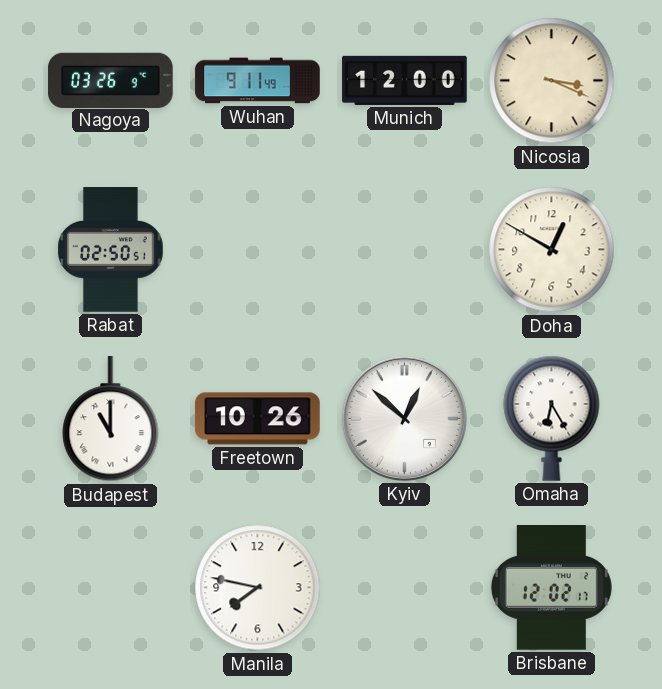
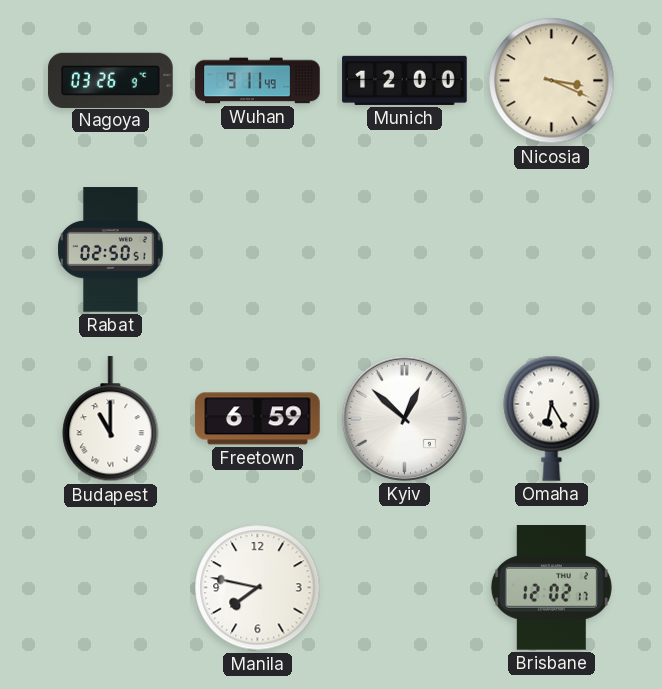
Doha: 12:50 -> none (552, 250)
Freetown: 10:26 -> 6:59 (258, 419)
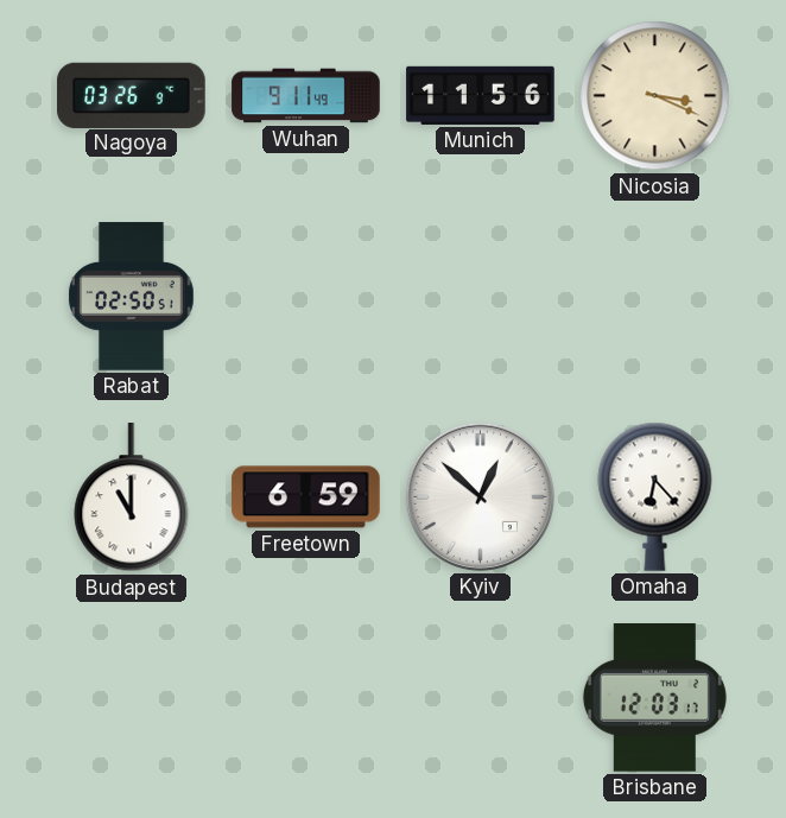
Munich: 12:00 -> 11:56 (481, 95)
Omaha: 6:25 -> 6:23 (655, 496)
Manila: 7:47 -> none (258, 588)
Brisbane: 12:02 -> 12:03 (654, 698)
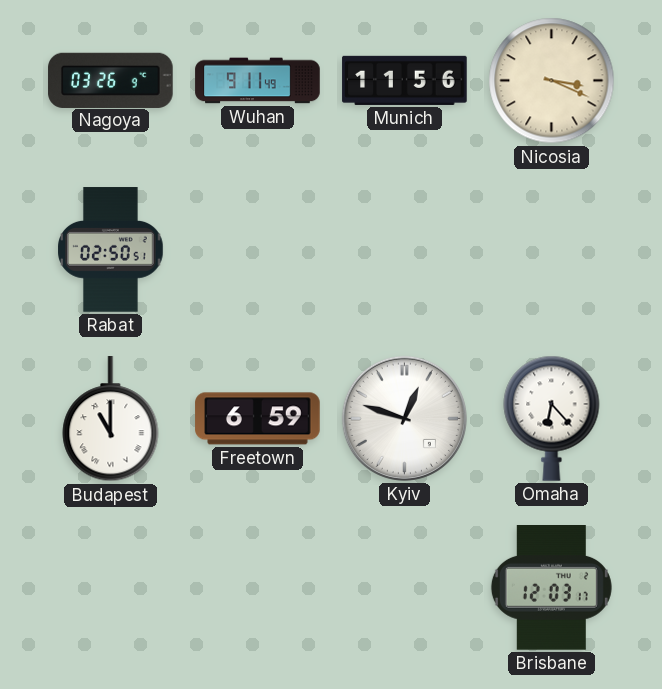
Kyiv: 12:52 -> 12:48 (404, 418)
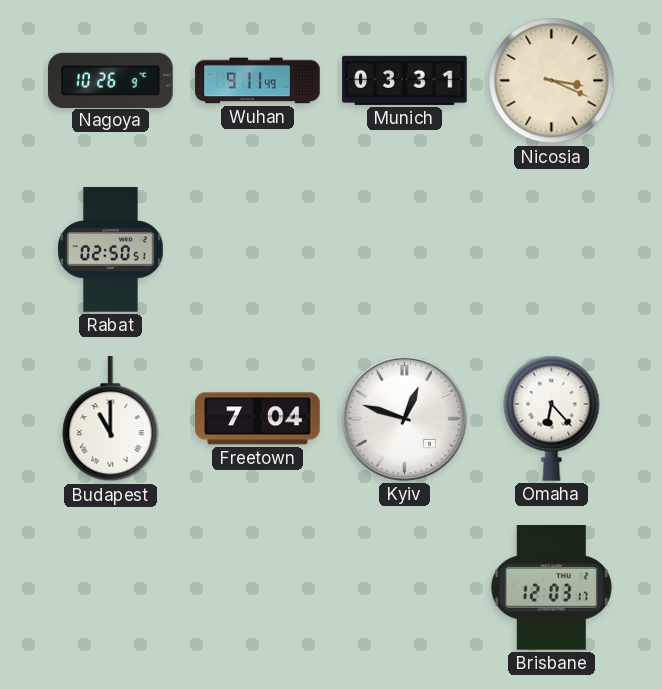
Nagoya: 03:26 -> 10:26 (111, 80)
Munich: 11:56 -> 03:31 (405, 80)
Freetown: 6:59 -> 7:04 (258, 419)
